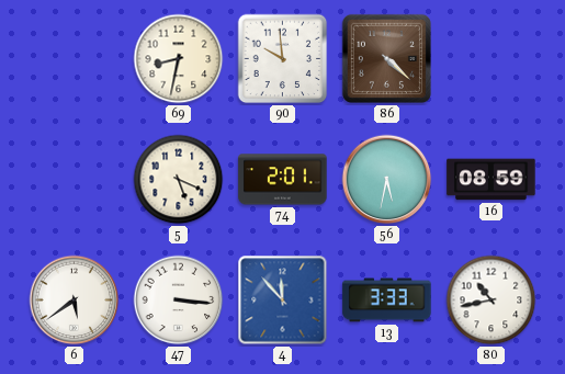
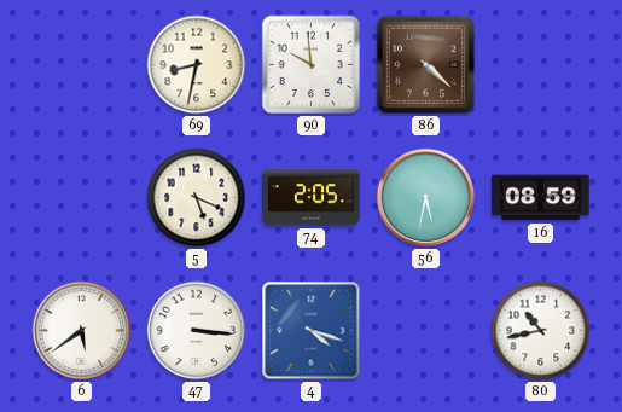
74: 2:01 -> 2:05 (312, 198)
4: 11:53 -> 4:18 (312, 331)
13: 3:33 -> none (387, 301)
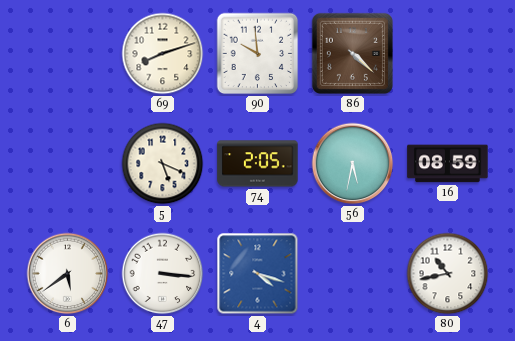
69: 8:32 -> 8:12 (163, 54)
